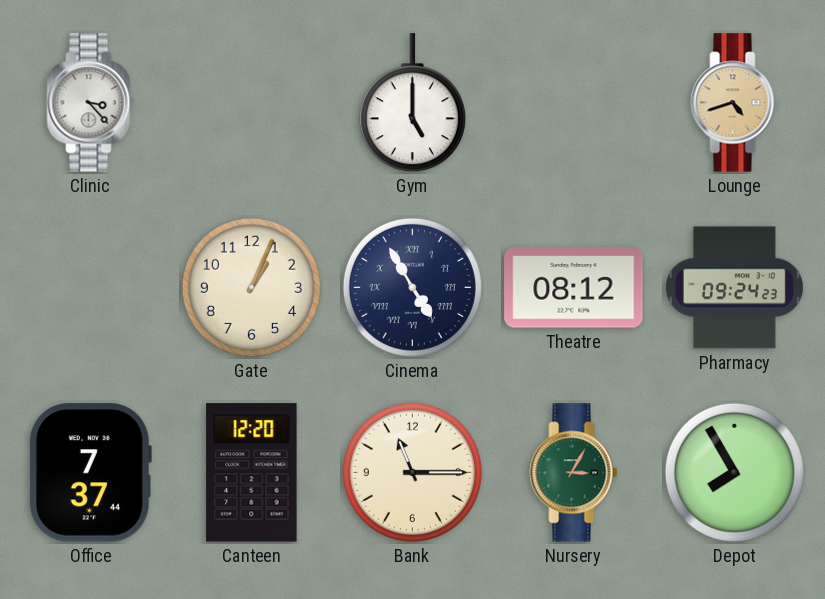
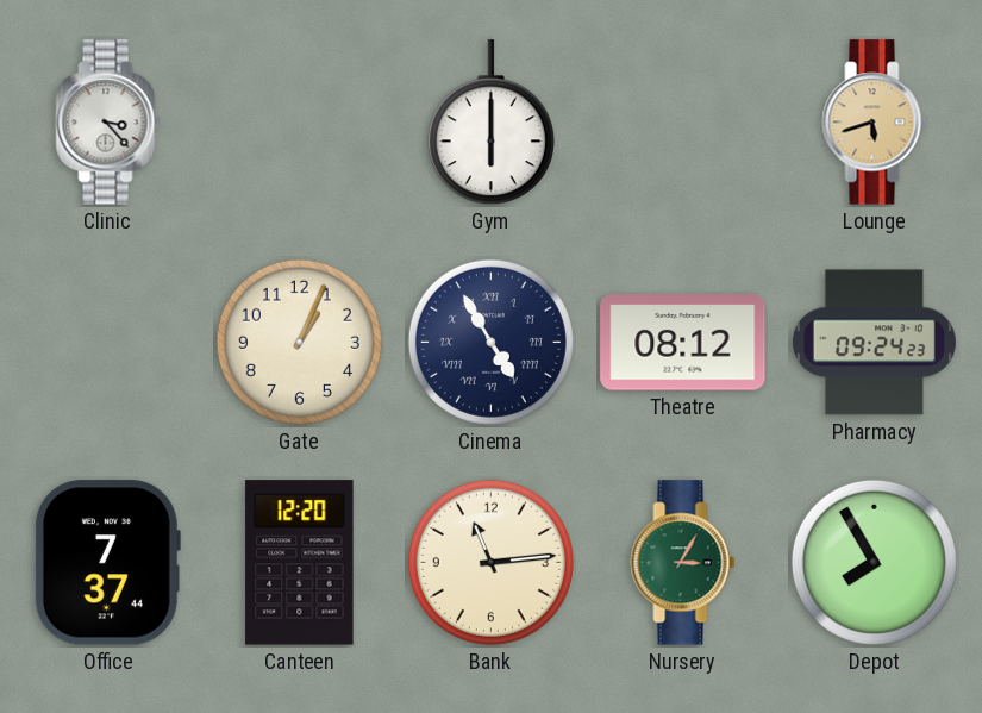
Gym: 5:00 -> 6:00 (490, 123)
Lounge: 4:42 -> 5:42 (875, 123)
Bank: 11:15 -> 11:14 (490, 562)
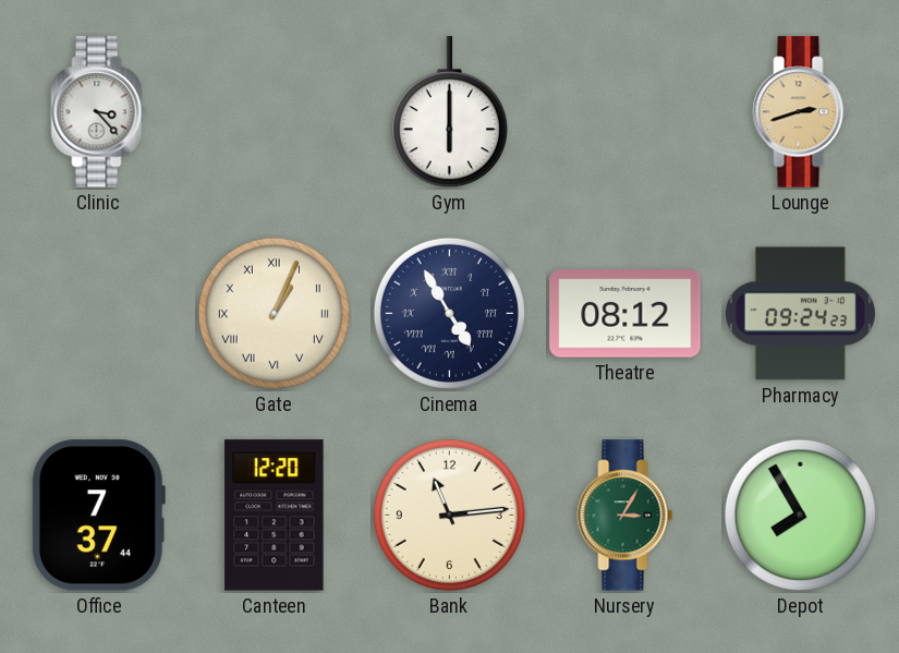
Lounge: 5:42 -> 2:42 (801, 112)
Gate numerals: Arabic -> Roman (274, 313)
